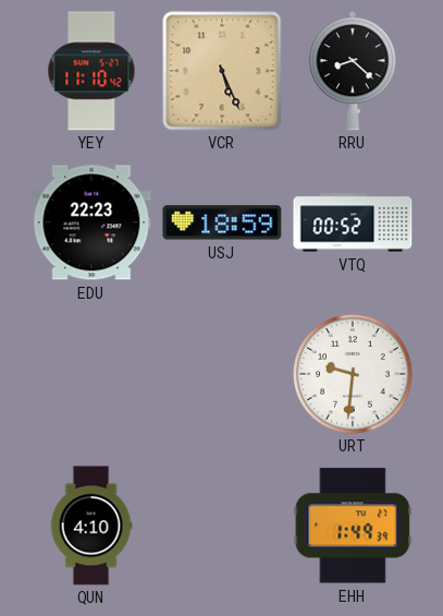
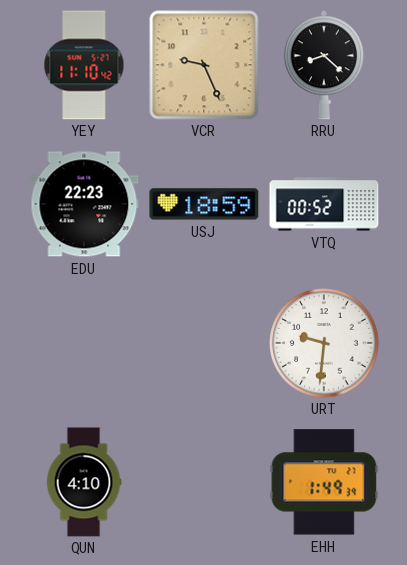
VCR: 5:26 -> 9:26 (204, 65)
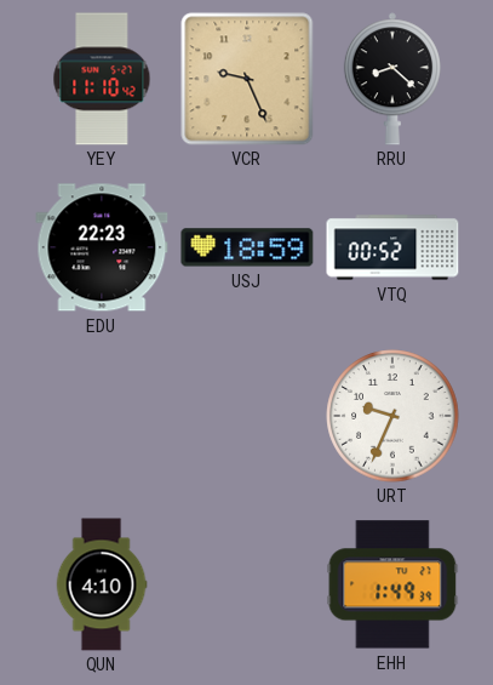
URT: 9:31 -> 9:34 (392, 416)
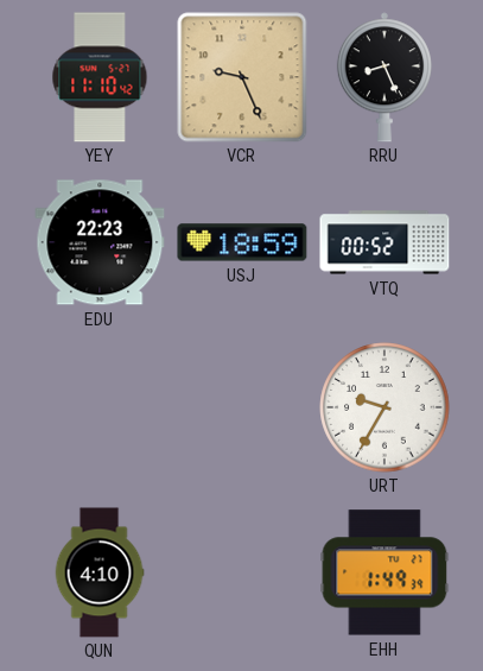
RRU: 8:22 -> 8:26 (385, 77)
URT: 9:34 -> 9:35 (385, 407)
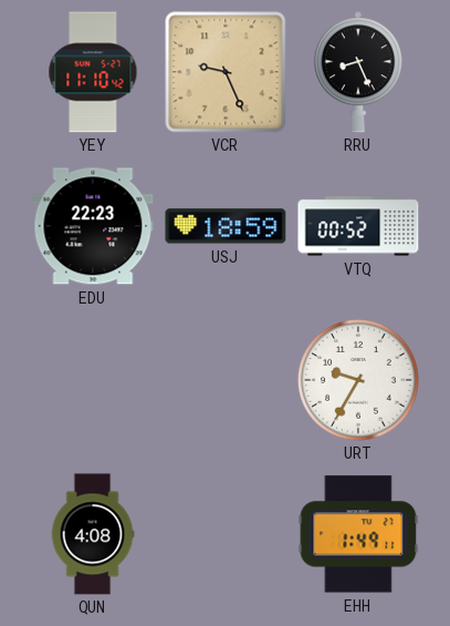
QUN: 4:10 -> 4:08 (93, 534)
EHH: 1:49:39 -> 1:49:11 (358, 534)
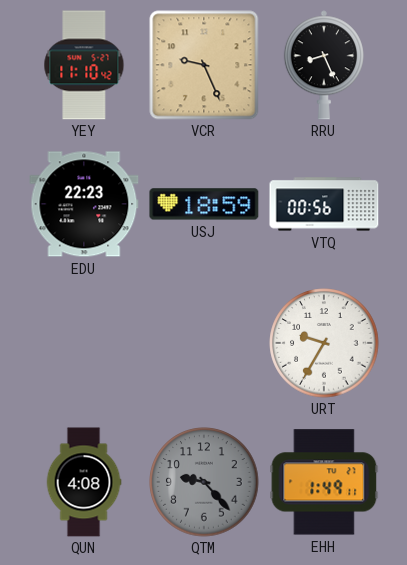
VTQ: 00:52 -> 00:56 (324, 204)
QTM: none -> 9:23 (204, 482)
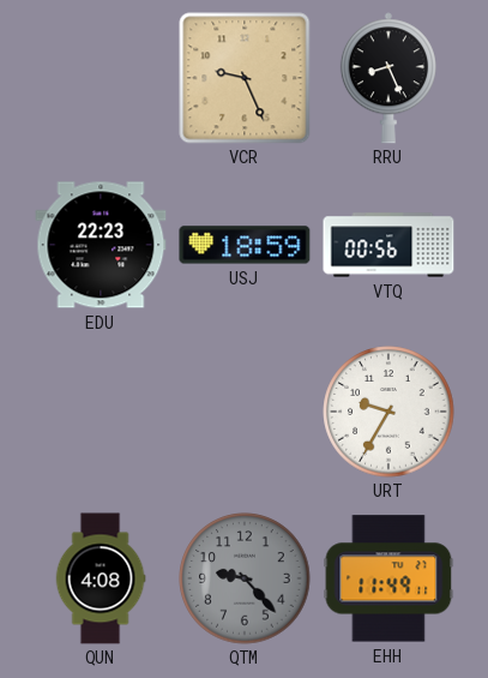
YEY: 11:10 -> none (84, 65)
EHH: 1:49 -> 11:49 (388, 578)
